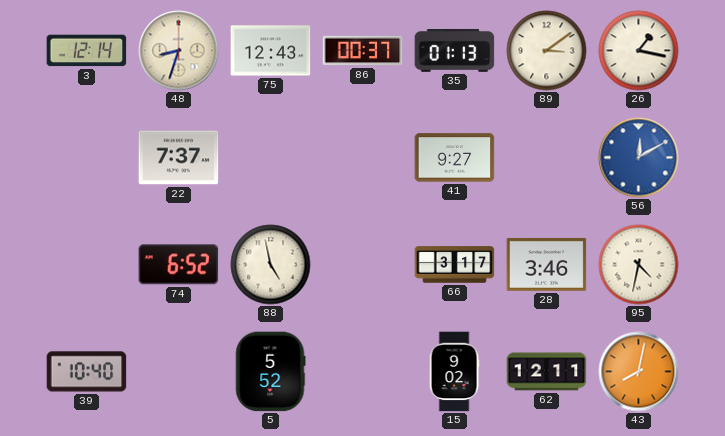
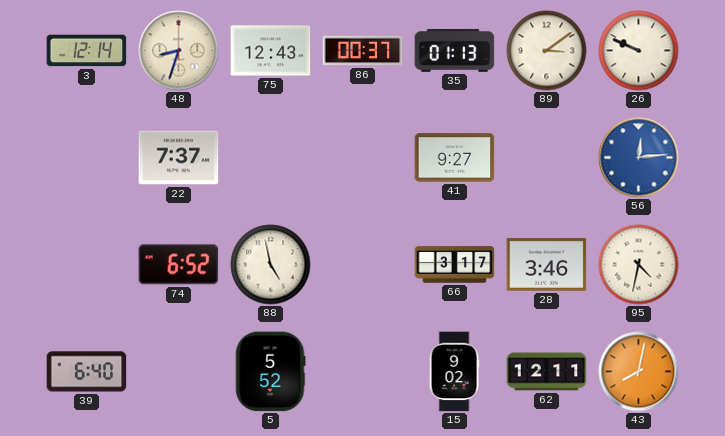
26: 1:17 -> 9:49 (639, 51)
56: 12:10 -> 12:14 (639, 158)
39: 10:40 -> 6:40 (87, 372)
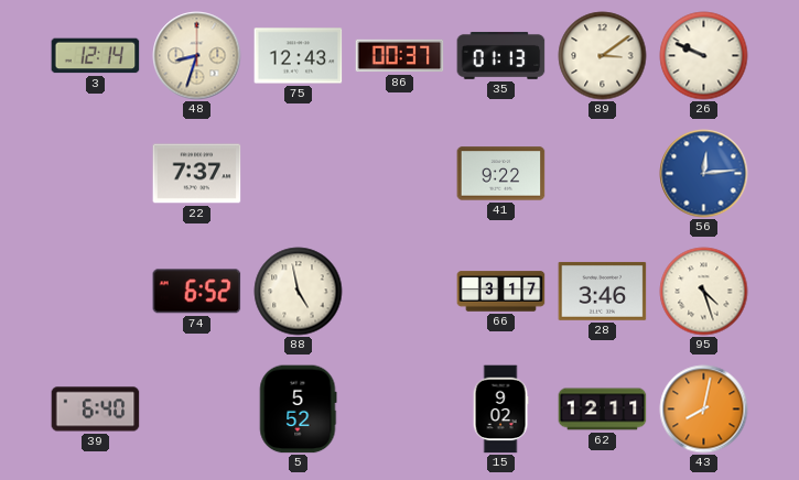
41: 9:27 -> 9:22 (501, 174)
95: 4:32 -> 4:27 (704, 292)
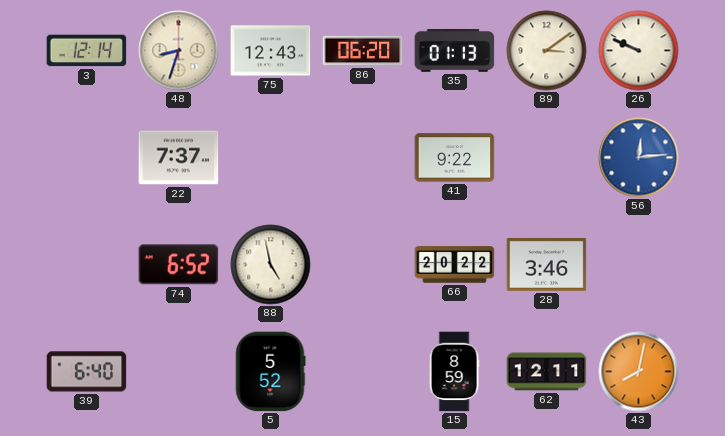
86: 00:37 -> 06:20 (363, 51)
66: 3:17 -> 20:22 (455, 265)
95: 4:27 -> none (704, 292)
15: 9:02 -> 8:59 (454, 372)
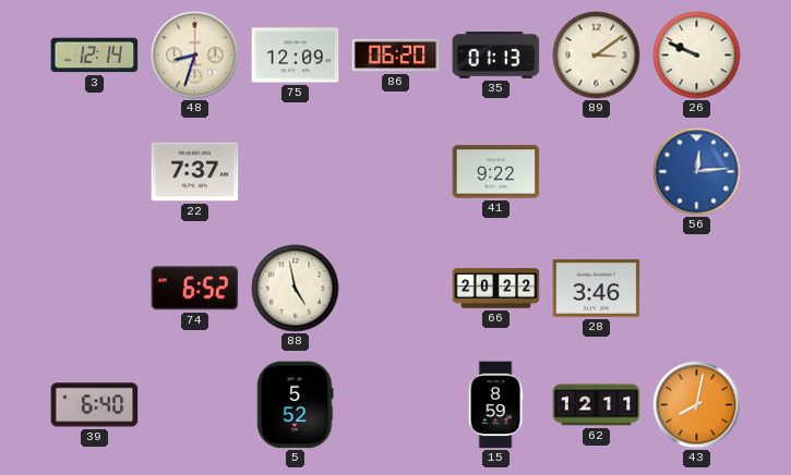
75: 12:43 -> 12:09 (296, 56)
